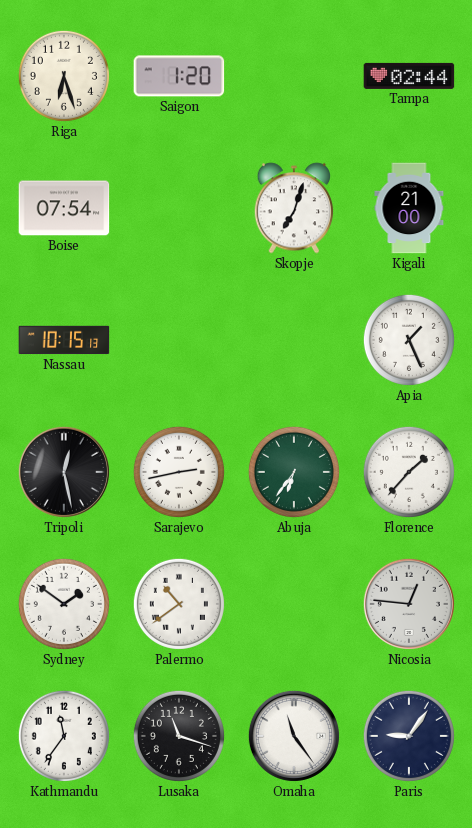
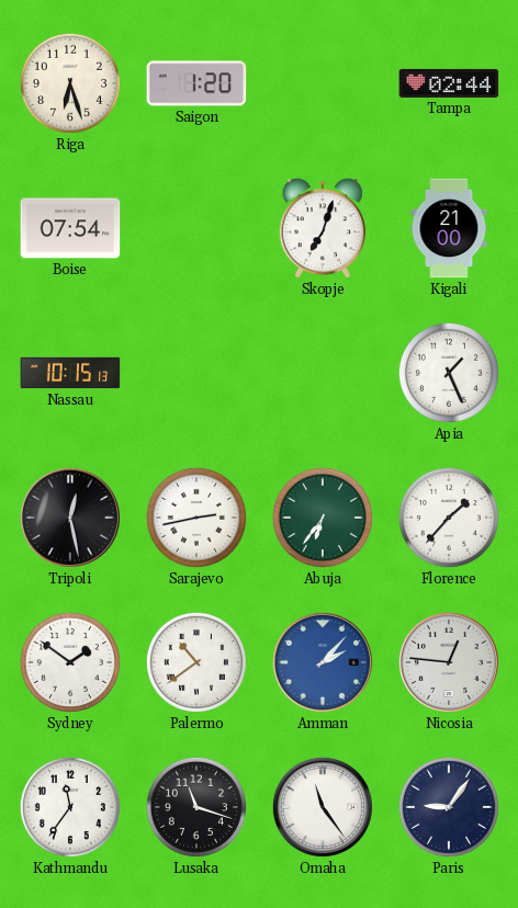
Amman: none -> 2:07 (323, 662)
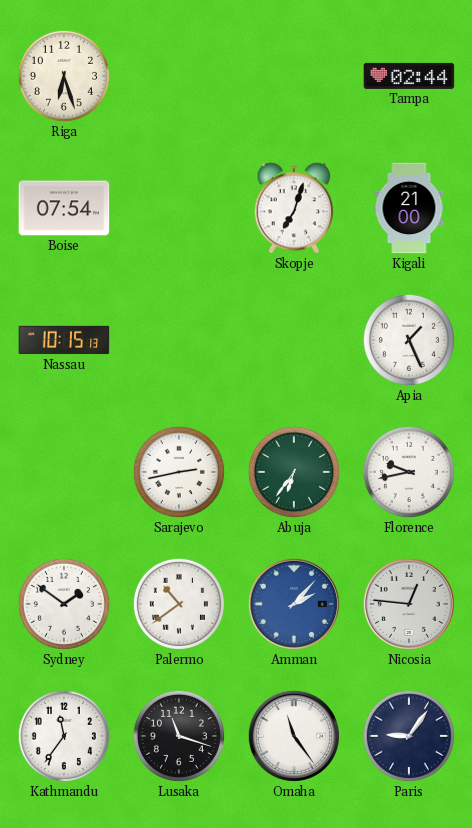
Saigon: 1:20 -> none (196, 83)
Tripoli: 12:28 -> none (70, 518)
Florence: 1:37 -> 9:43 (409, 472)
